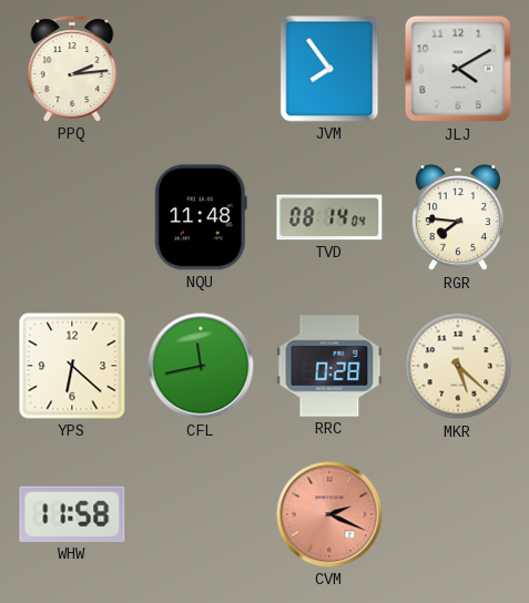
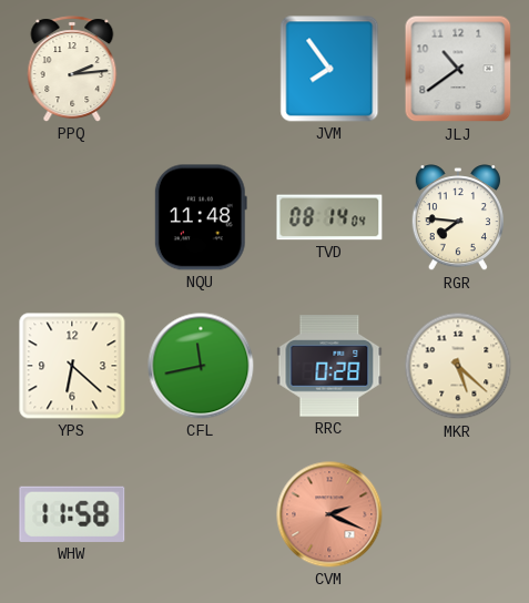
JLJ: 4:10 -> 10:39 (458, 69)
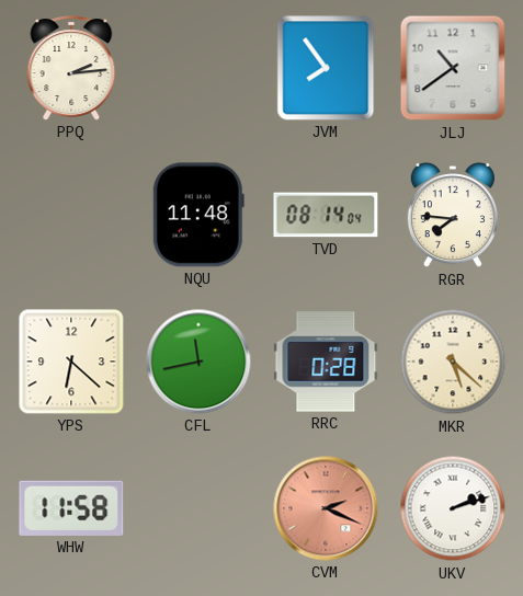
UKV: none -> 2:12 (453, 508)
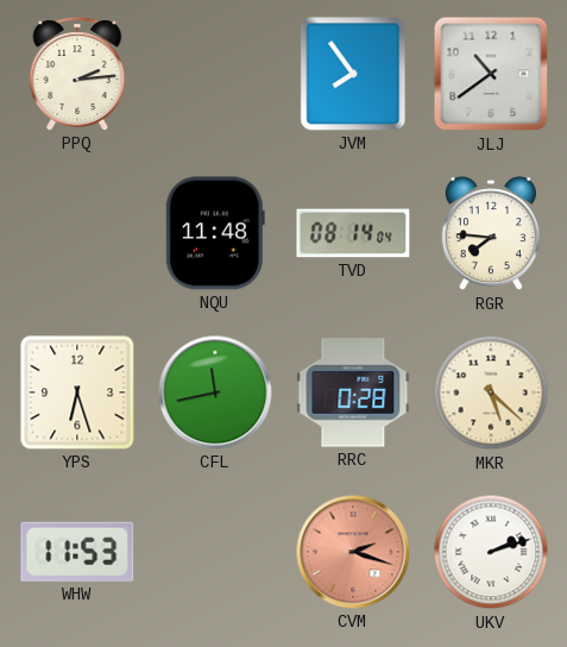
YPS: 6:22 -> 6:27 (77, 392)
WHW: 11:58 -> 11:53 (77, 552)
CVM: 2:19 -> 2:18 (353, 552)
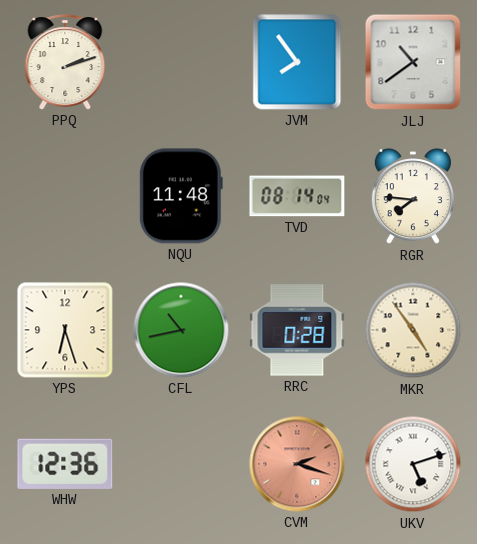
PPQ: 2:14 -> 2:12 (65, 62)
CFL: 11:43 -> 10:43 (181, 330)
MKR: 5:22 -> 4:54 (413, 330)
WHW: 11:53 -> 12:36 (65, 464)
UKV: 2:12 -> 5:12 (413, 464)
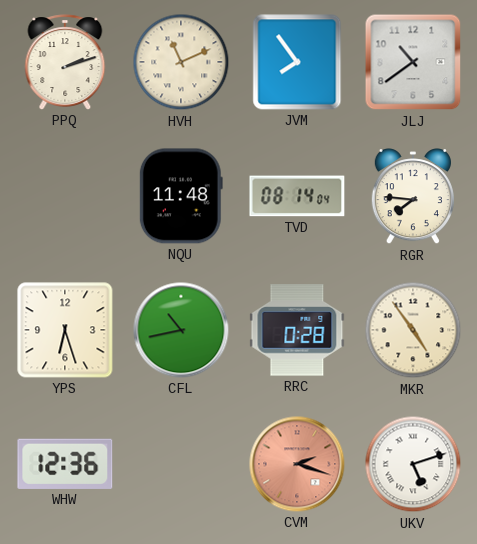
HVH: none -> 11:11 (181, 62)
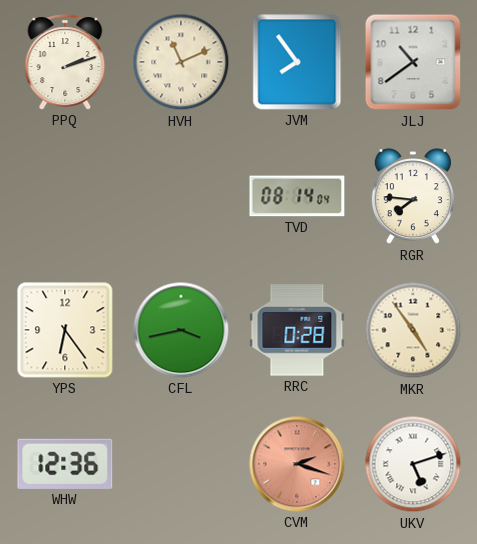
NQU: 11:48 -> none (181, 196)
YPS: 6:27 -> 6:24 (65, 330)
CFL: 10:43 -> 3:43 (181, 330)
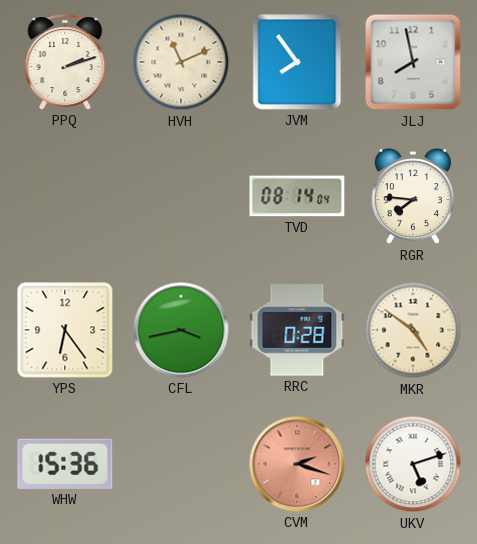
JLJ: 10:39 -> 7:58 (413, 62)
MKR: 4:54 -> 4:51 (413, 330)
WHW: 12:36 -> 15:36 (65, 464)
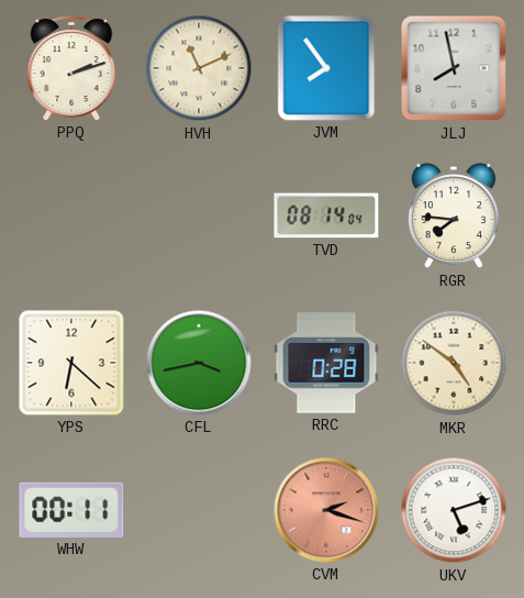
YPS: 6:24 -> 6:22 (71, 363)
WHW: 15:36 -> 00:11 (71, 510)
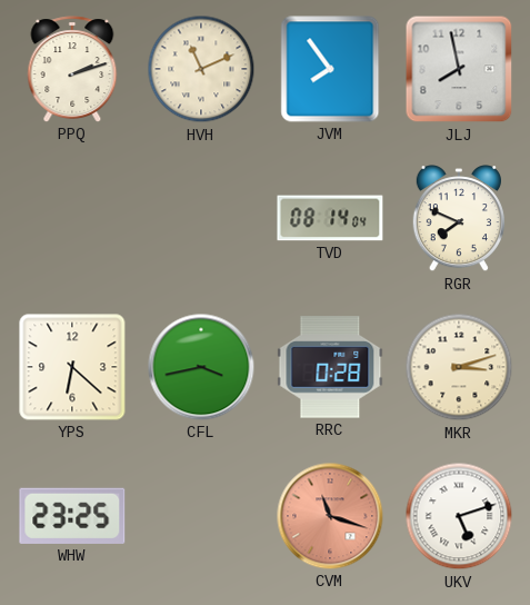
RGR: 7:46 -> 7:49 (459, 219)
MKR: 4:51 -> 3:12 (459, 367)
WHW: 00:11 -> 23:25 (72, 516)
CVM: 2:18 -> 11:18 (330, 516)
